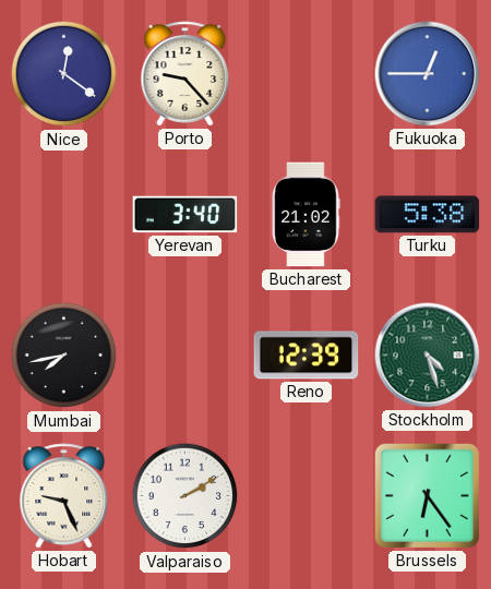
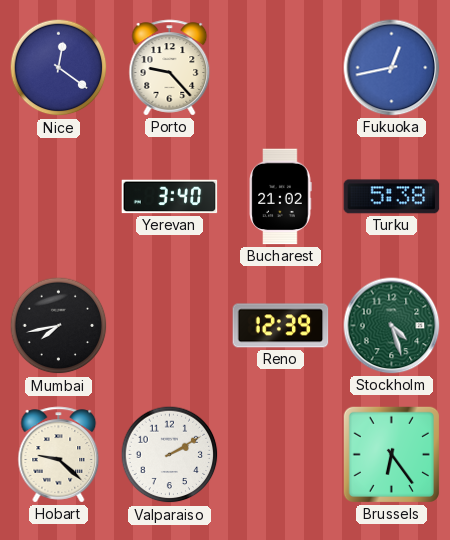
Fukuoka: 12:45 -> 12:43 (392, 68)
Hobart: 9:26 -> 9:22 (59, 455)
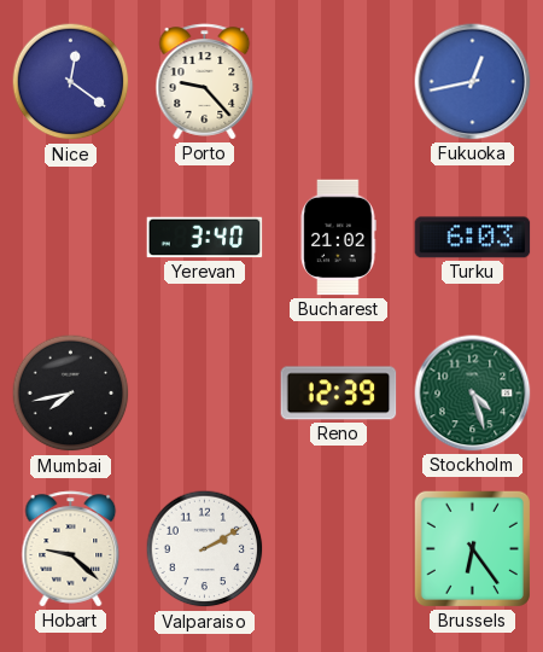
Turku: 5:38 -> 6:03 (473, 238)
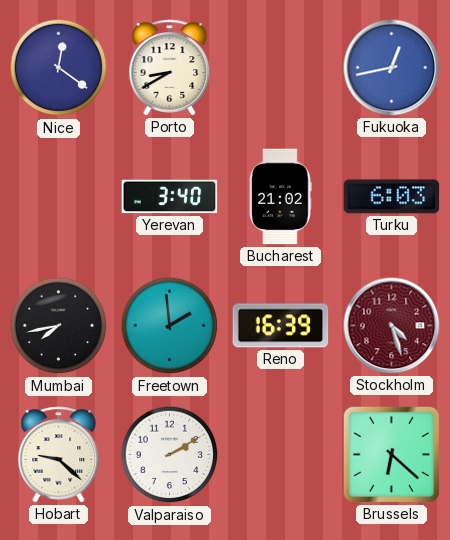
Porto: 9:23 -> 8:40 (170, 68)
Freetown: none -> 1:59 (170, 326)
Reno: 12:39 -> 16:39 (281, 326)
Stockholm dial: green -> burgundy (392, 326)
Brussels: 6:24 -> 6:22 (391, 454)
